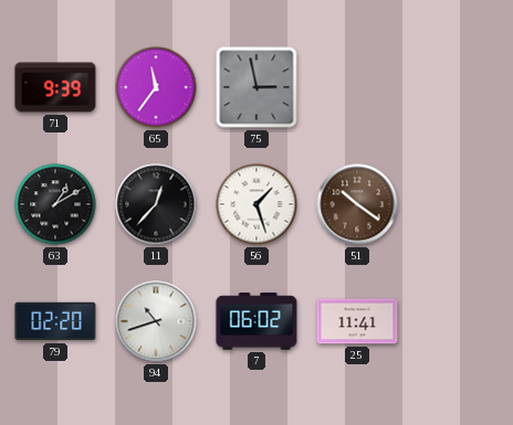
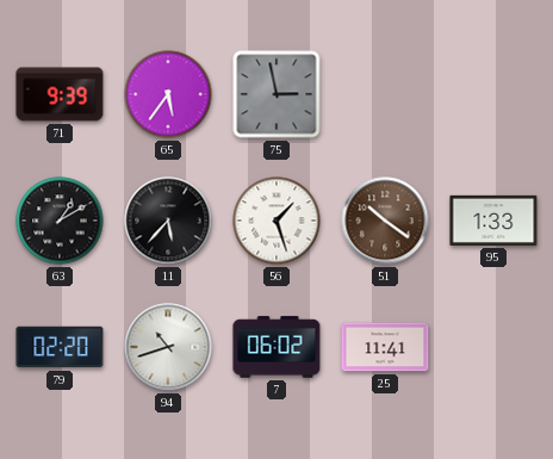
65: 11:36 -> 5:36 (168, 94)
11: 12:37 -> 5:37 (168, 221)
95: none -> 1:33 (493, 221)
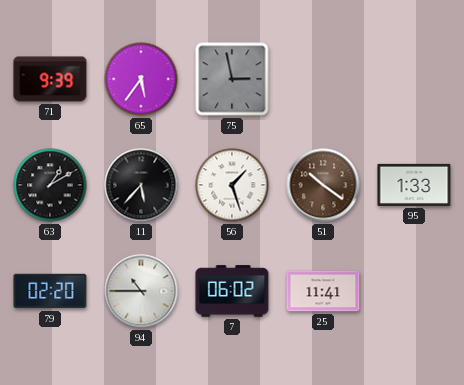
94: 10:42 -> 10:45 (141, 291)
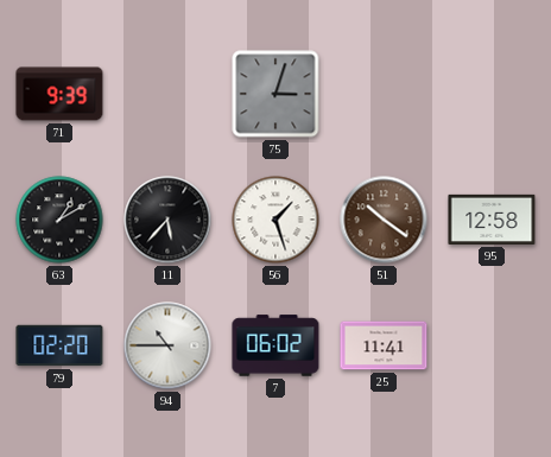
65: 5:36 -> none (141, 79)
75: 2:58 -> 3:03 (275, 94)
95: 1:33 -> 12:58 (492, 220)
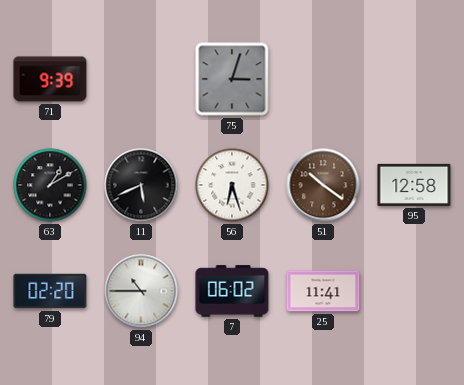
11: 5:37 -> 5:41 (141, 185)
56: 1:27 -> 6:27 (232, 185)
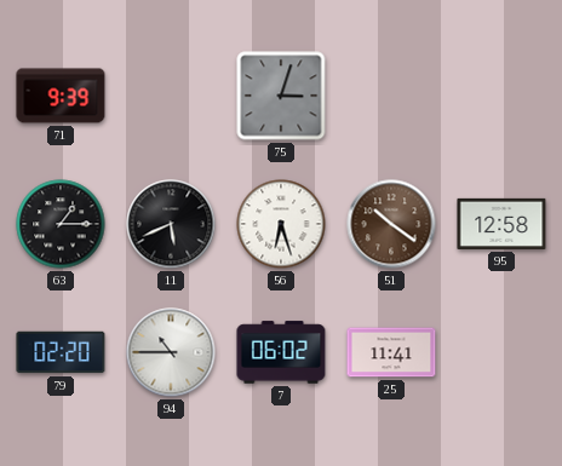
63: 1:10 -> 1:15 (61, 224)
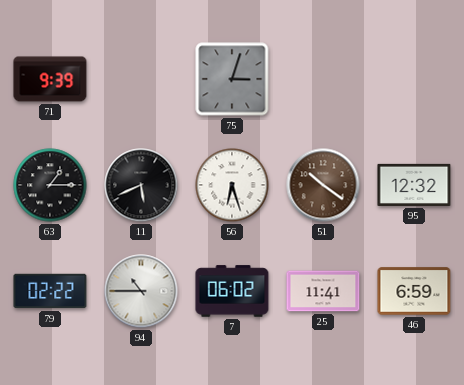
95: 12:58 -> 12:32 (414, 185)
79: 02:20 -> 02:22 (50, 291)
46: none -> 6:59 (414, 291)
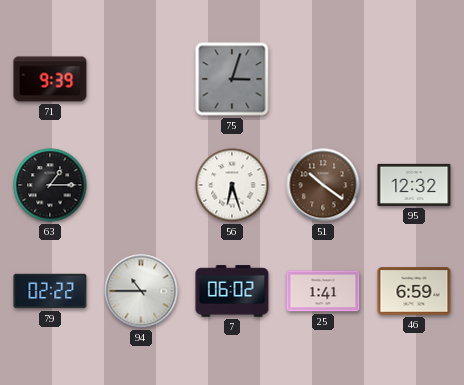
11: 5:41 -> none (141, 185)
25: 11:41 -> 1:41 (323, 291)
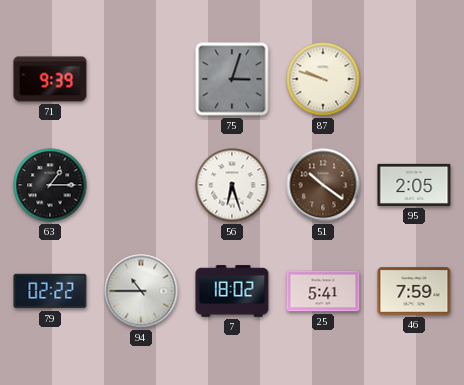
87: none -> 9:48 (323, 79)
95: 12:32 -> 2:05 (414, 185)
7: 06:02 -> 18:02 (232, 291)
25: 1:41 -> 5:41 (323, 291)
46: 6:59 -> 7:59 (414, 291)
